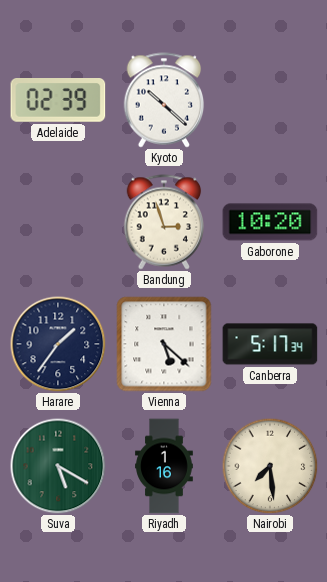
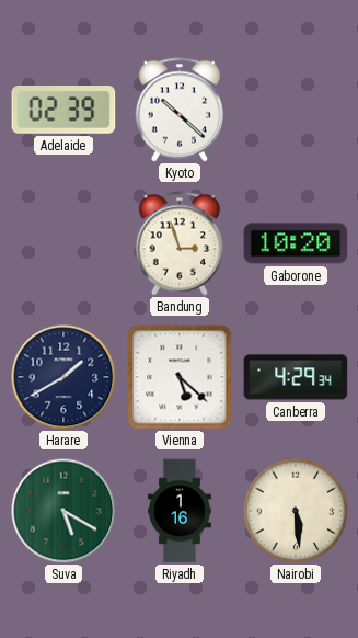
Harare: 1:36 -> 1:40 (63, 377)
Canberra: 5:17 -> 4:29 (296, 377)
Nairobi: 7:29 -> 5:29 (296, 511)
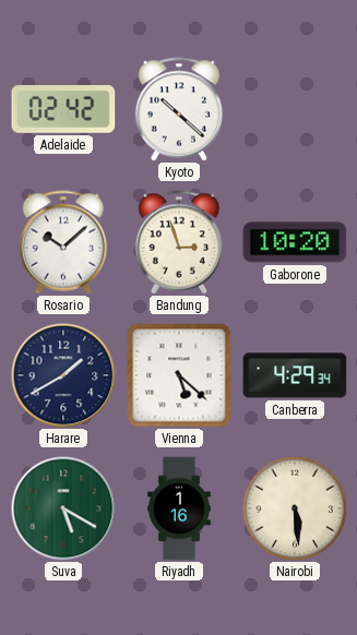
Adelaide: 02:39 -> 02:42 (63, 110)
Rosario: none -> 10:08 (63, 242)
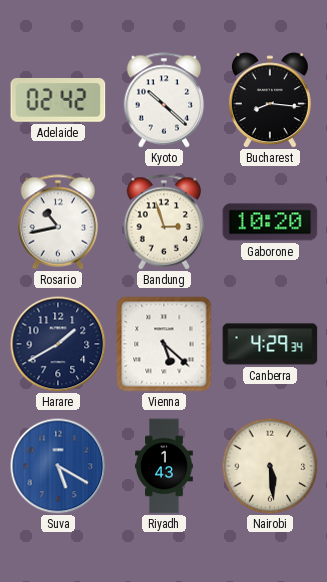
Bucharest: none -> 8:16 (270, 100)
Rosario: 10:08 -> 10:43 (58, 222)
Suva dial: green -> blue (58, 466)
Riyadh: 1:16 -> 1:43 (164, 466)
